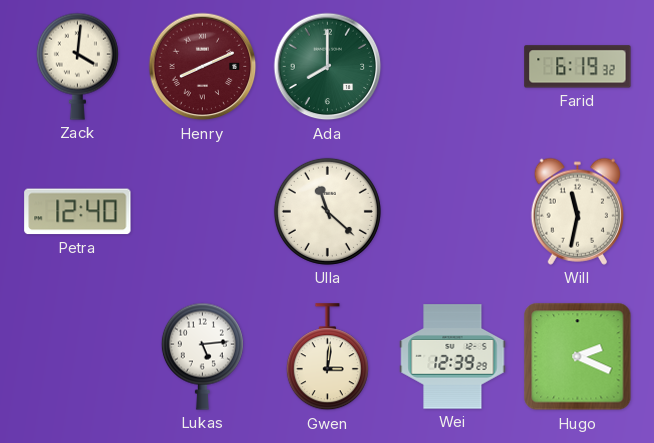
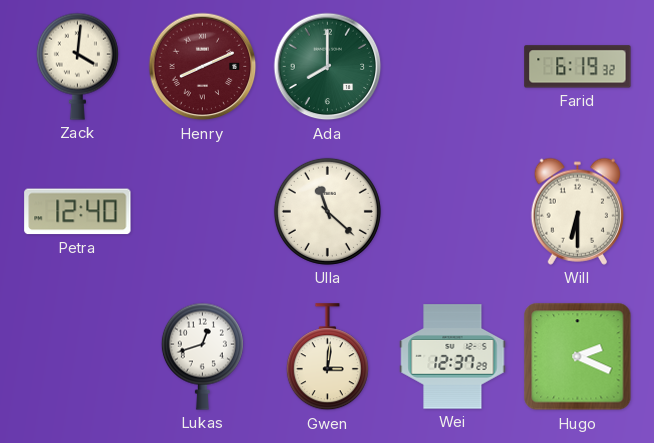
Will: 11:32 -> 6:30 (577, 211)
Lukas: 5:14 -> 12:42 (202, 356)
Wei: 12:39 -> 12:37 (453, 357)
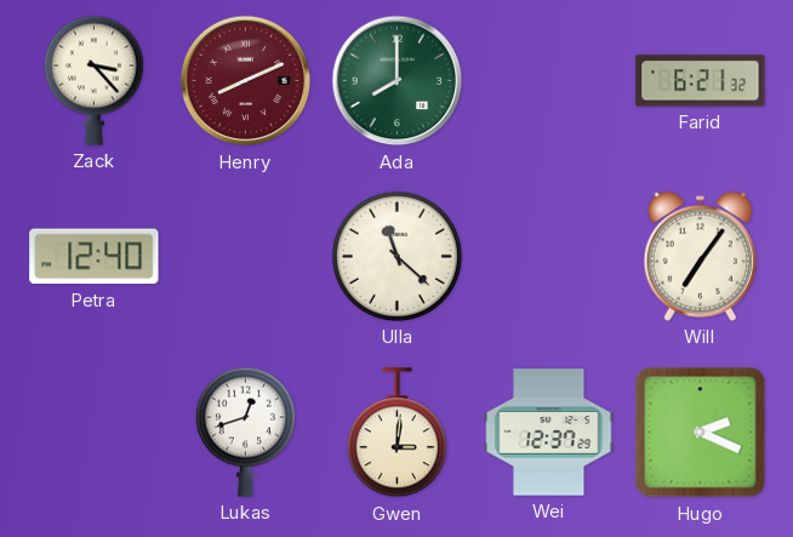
Zack: 4:01 -> 3:23 (93, 80)
Farid: 6:19 -> 6:21 (701, 81)
Will: 6:30 -> 7:06 (700, 256)
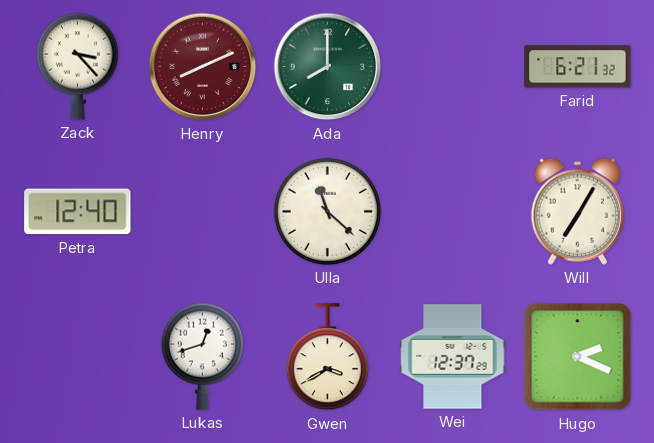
Will: 7:06 -> 7:05 (577, 211)
Gwen: 3:01 -> 3:40 (327, 357)
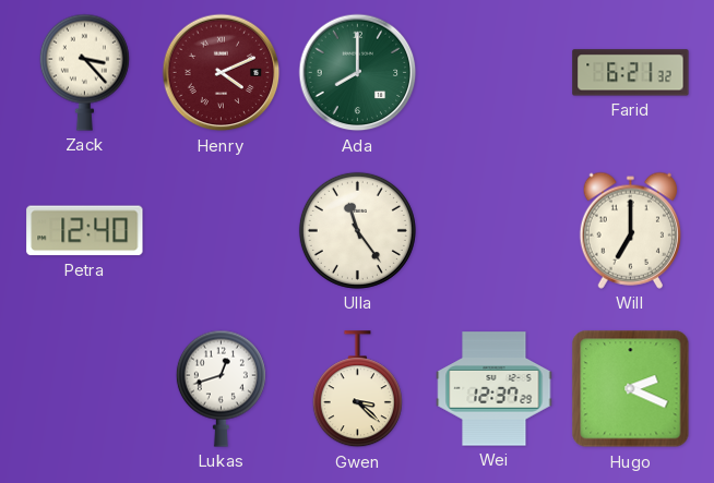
Henry: 8:11 -> 4:11 (222, 73)
Ulla: 11:22 -> 11:24 (357, 230)
Will: 7:05 -> 7:00 (630, 230)
Gwen: 3:40 -> 3:22 (357, 389)
